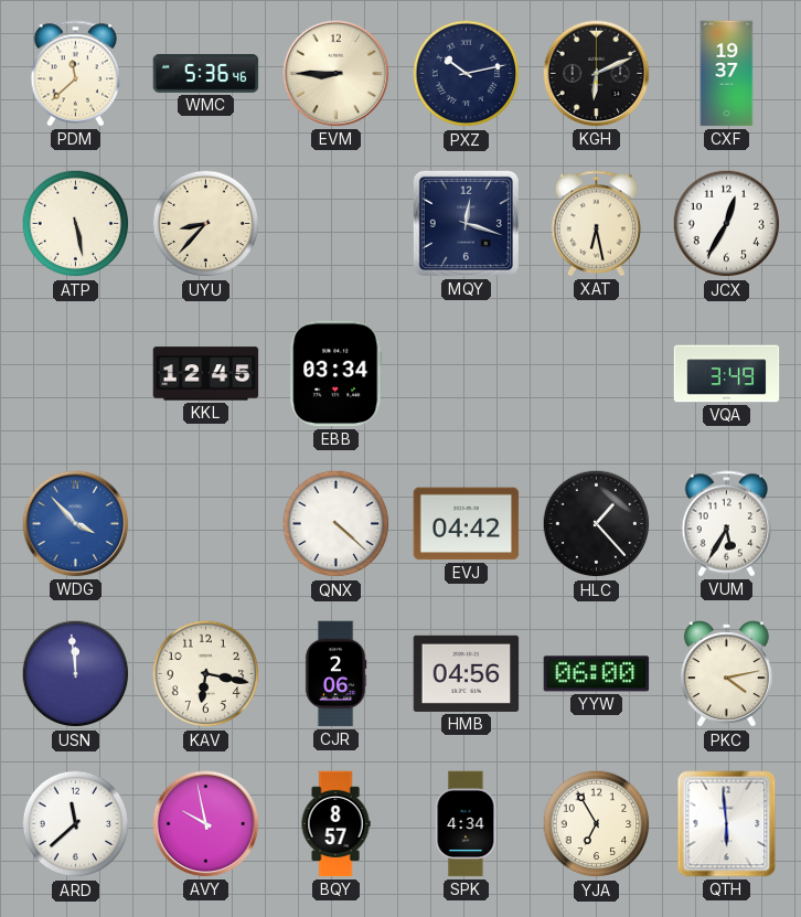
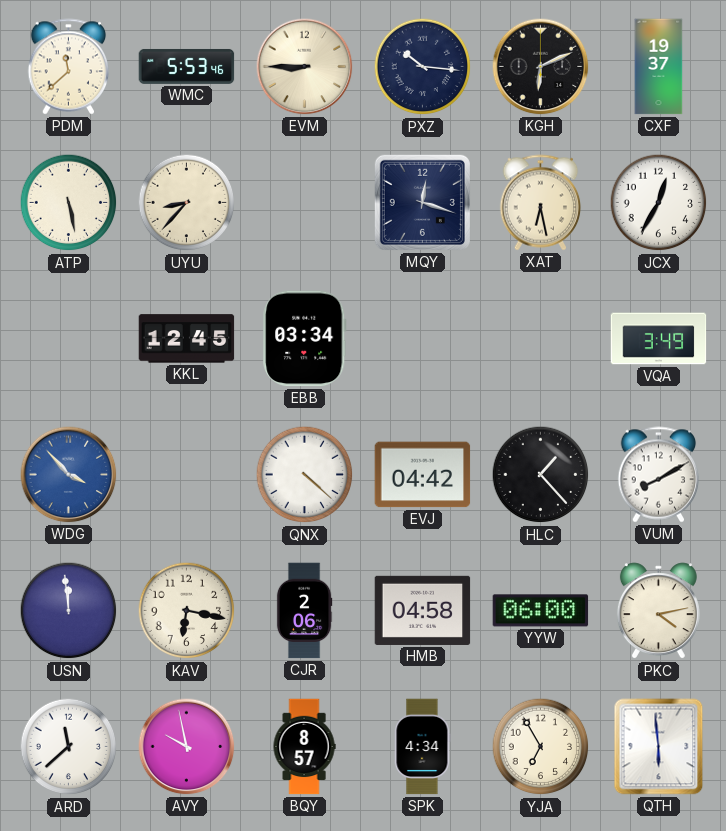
WMC: 5:36 -> 5:53 (187, 66)
PXZ: 10:13 -> 10:16 (423, 67)
VUM: 5:35 -> 8:10 (659, 475)
HMB: 04:56 -> 04:58 (423, 610)
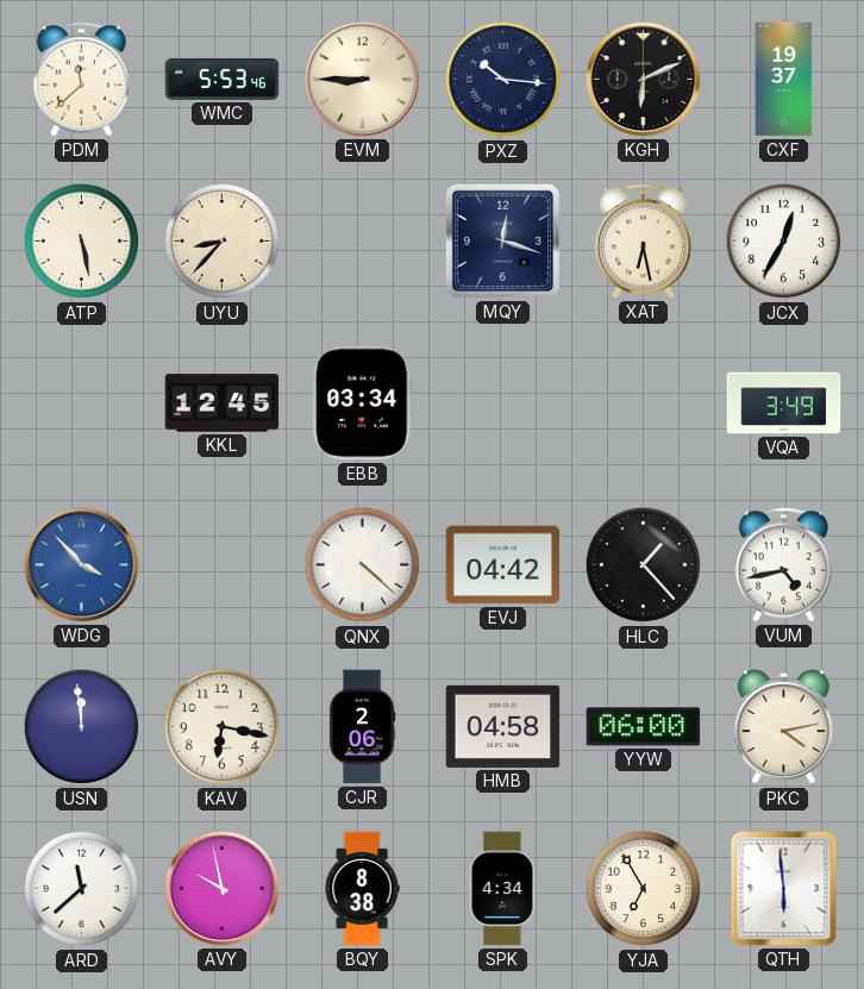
VUM: 8:10 -> 4:43 (784, 565)
BQY: 8:57 -> 8:38 (362, 889)
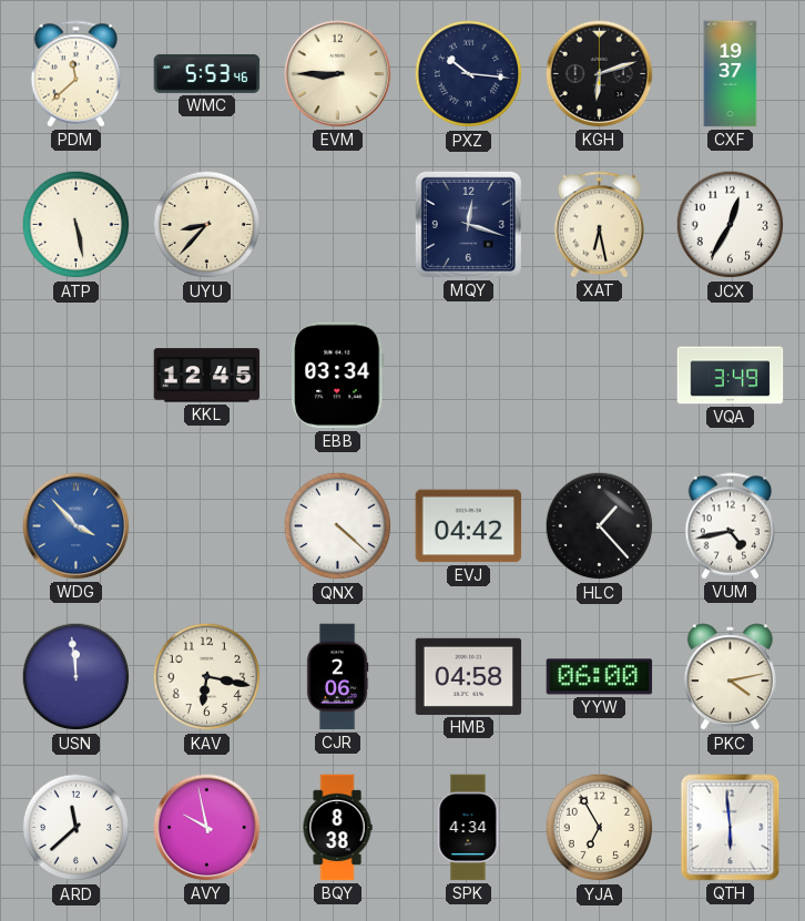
KGH: 6:11 -> 6:12 (600, 74)
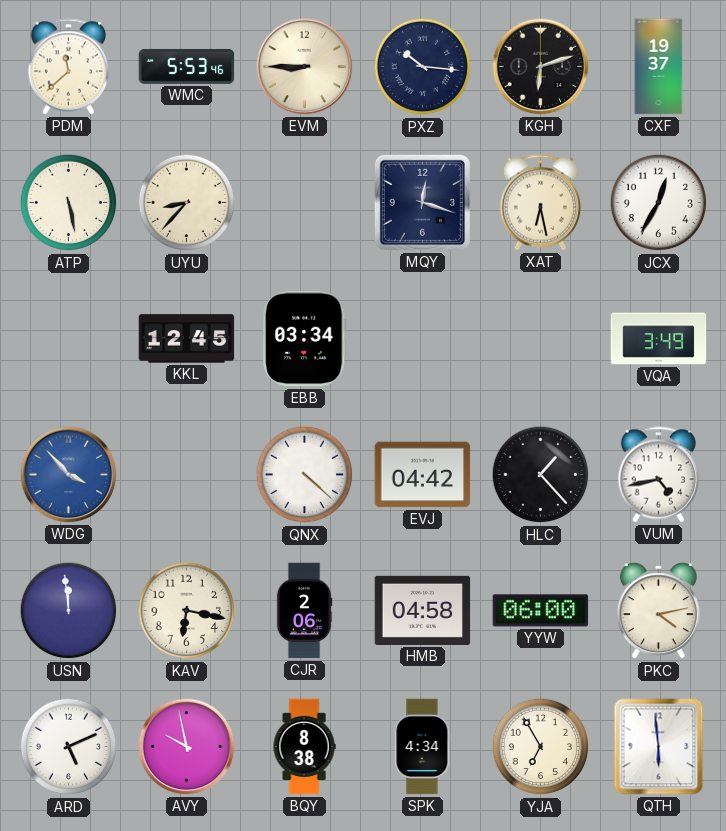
ARD: 11:38 -> 5:11 (69, 747)
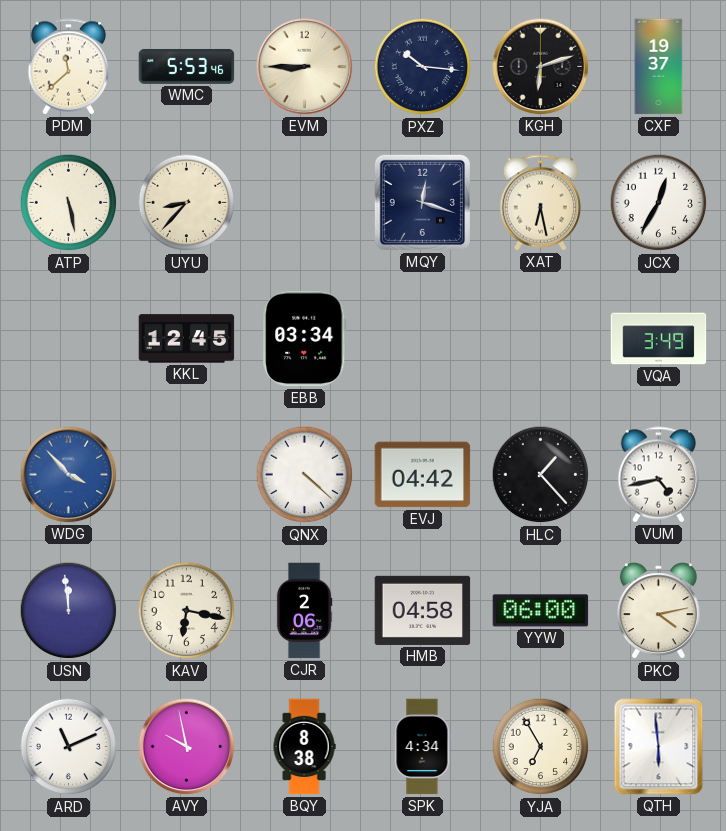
ARD: 5:11 -> 11:11 (69, 747)
